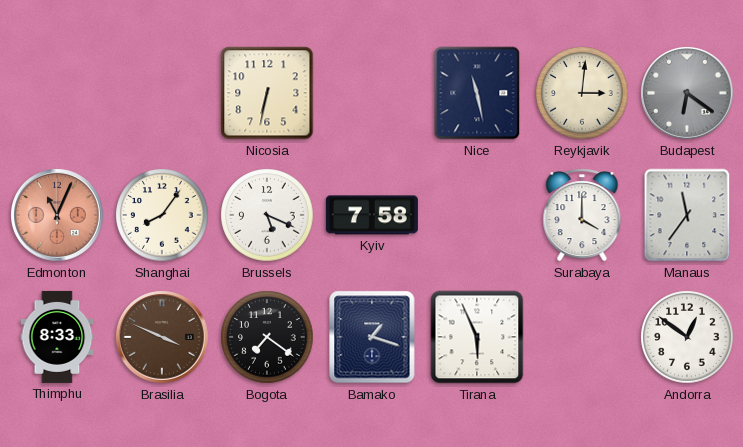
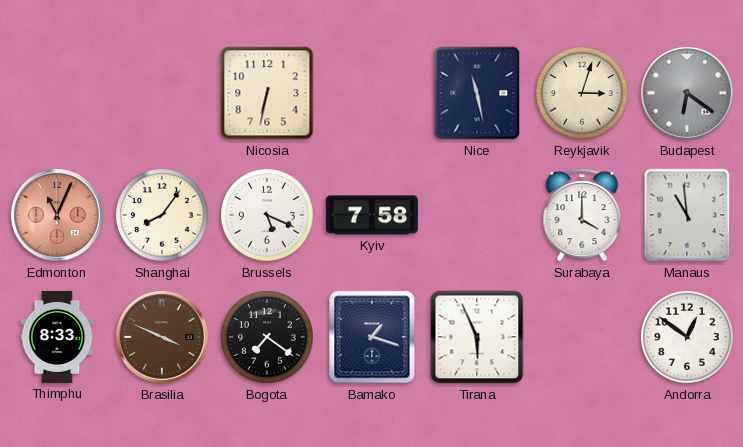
Reykjavik: 3:01 -> 3:03 (582, 93)
Manaus: 11:36 -> 10:59 (687, 215)
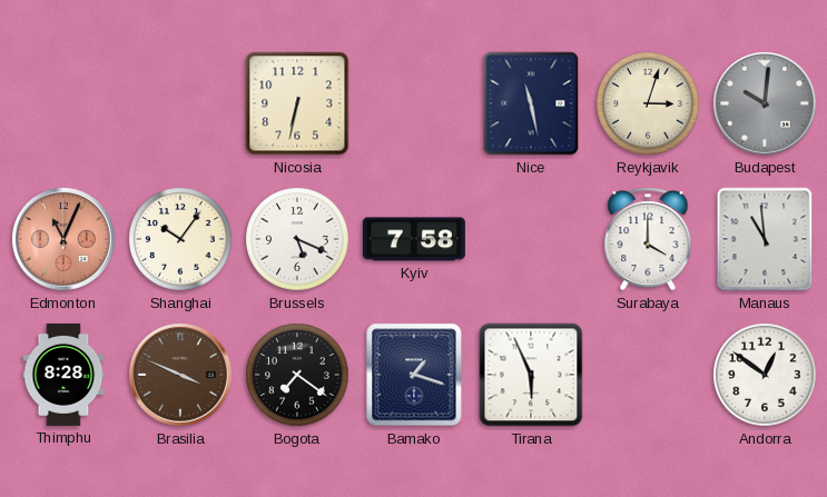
Budapest: 6:21 -> 10:01 (766, 105)
Shanghai: 8:06 -> 10:06 (180, 239)
Thimphu: 8:33 -> 8:28 (63, 375)
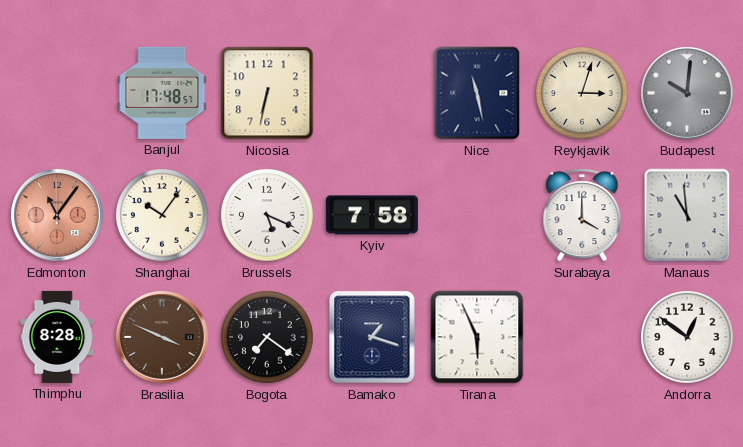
Banjul: none -> 17:48 (162, 93)
Edmonton: 11:04 -> 11:06 (58, 216)
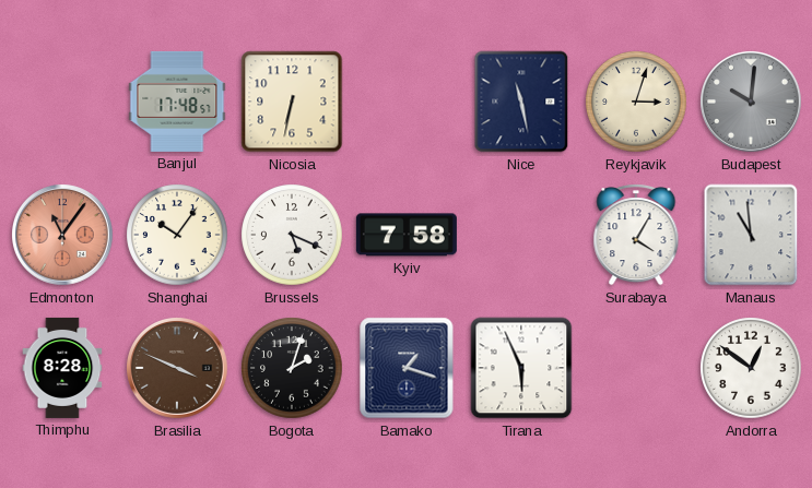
Surabaya: 4:00 -> 4:05 (636, 235)
Bogota: 7:21 -> 2:03 (292, 368)
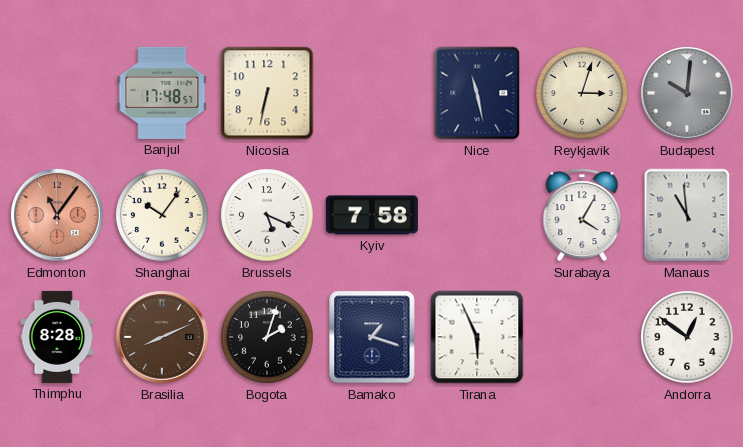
Brasilia: 3:49 -> 8:11 (163, 338)
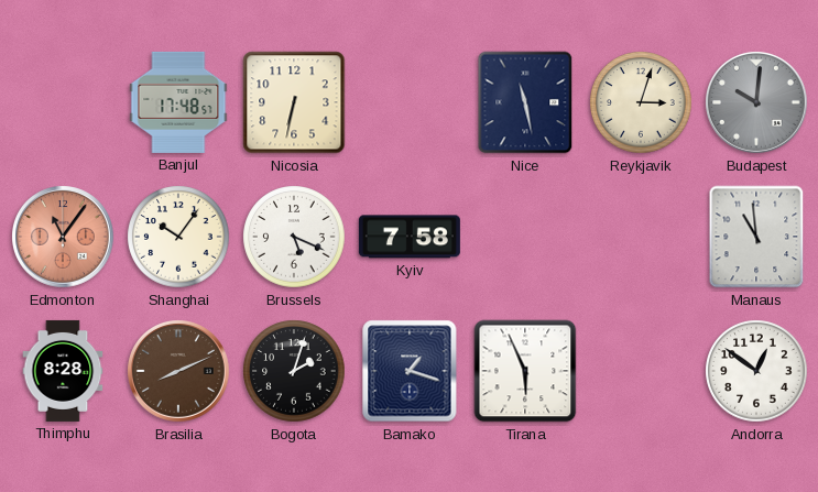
Surabaya: 4:05 -> none (582, 215)
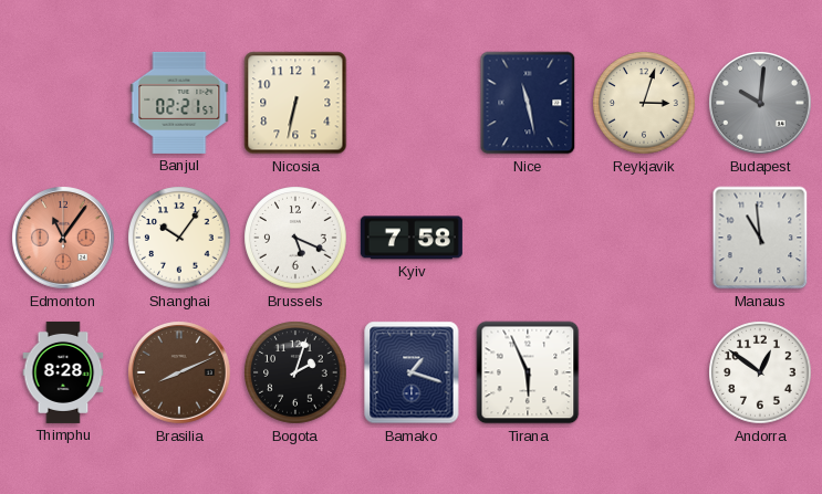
Banjul: 17:48 -> 02:21 (179, 103)
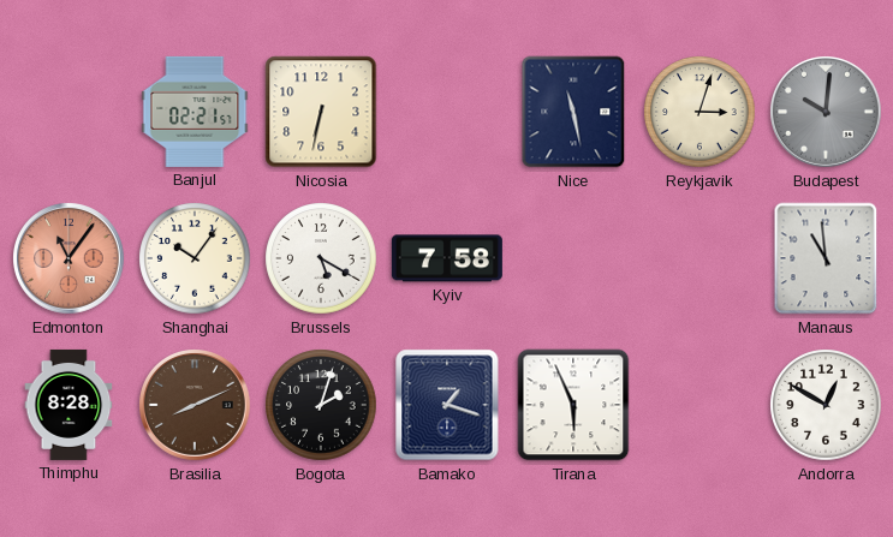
Brussels: 5:19 -> 5:20 (321, 258)
Andorra: 12:51 -> 12:50 (826, 405)
